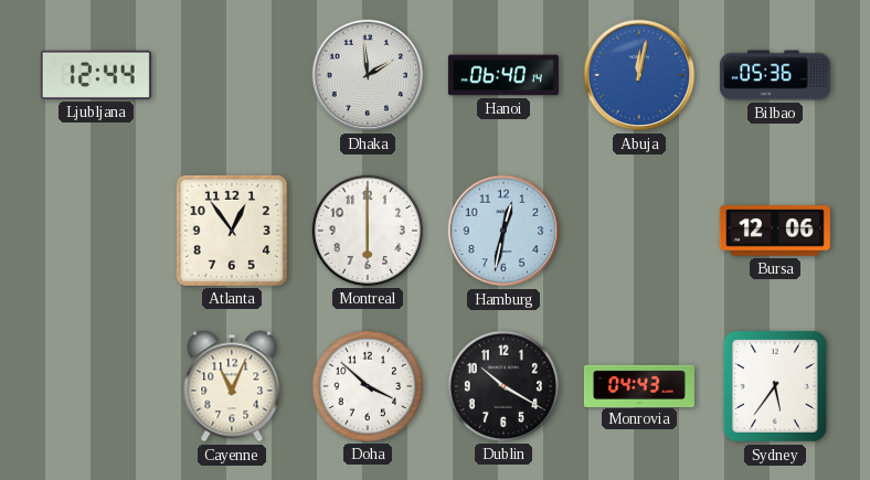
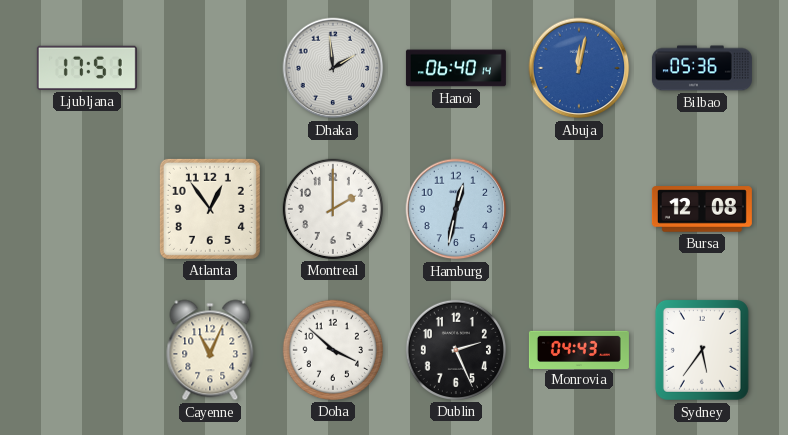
Ljubljana: 12:44 -> 17:51 (87, 68)
Montreal: 6:00 -> 2:00 (333, 209)
Bursa: 12:06 -> 12:08 (702, 209)
Dublin: 10:20 -> 2:26 (456, 350)
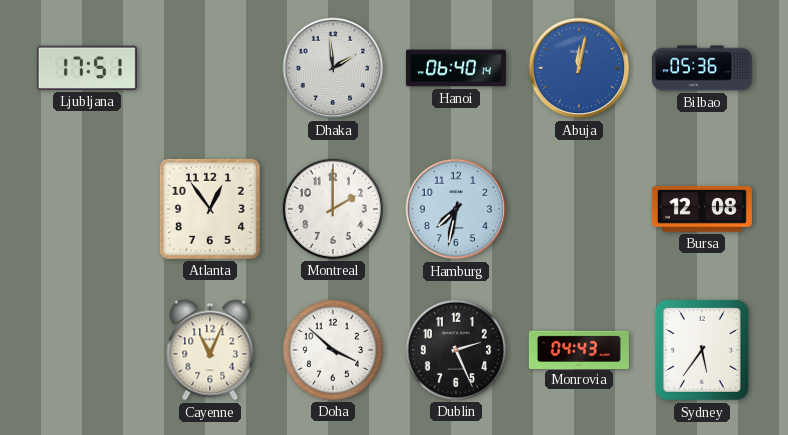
Hamburg: 12:32 -> 7:32 (456, 209)
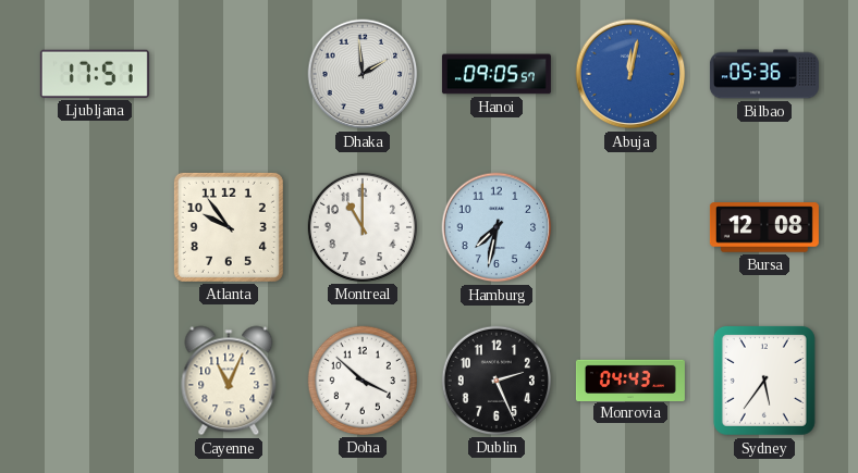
Hanoi: 06:40 -> 09:05 (497, 74)
Atlanta: 12:54 -> 9:54 (229, 227)
Montreal: 2:00 -> 11:00 (363, 227)
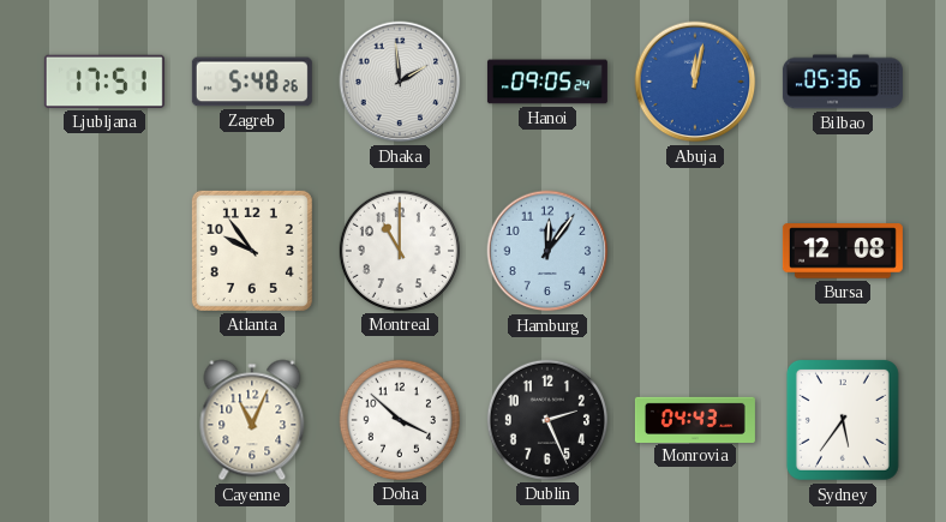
Zagreb: none -> 5:48 (252, 82)
Hanoi: 09:05:57 -> 09:05:24 (547, 82)
Hamburg: 7:32 -> 12:06 (547, 251)
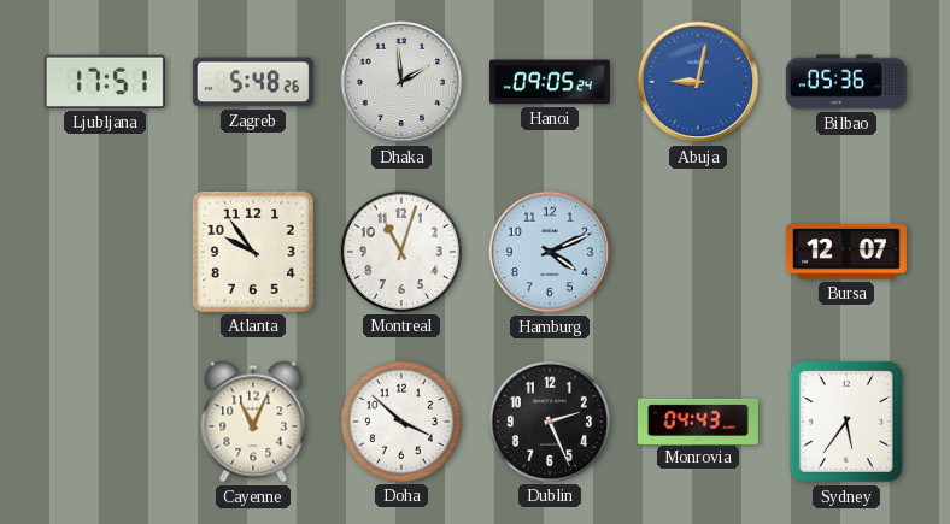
Abuja: 12:02 -> 9:02 (698, 82)
Montreal: 11:00 -> 11:03 (401, 252)
Hamburg: 12:06 -> 4:11 (550, 252)
Bursa: 12:08 -> 12:07 (846, 252)
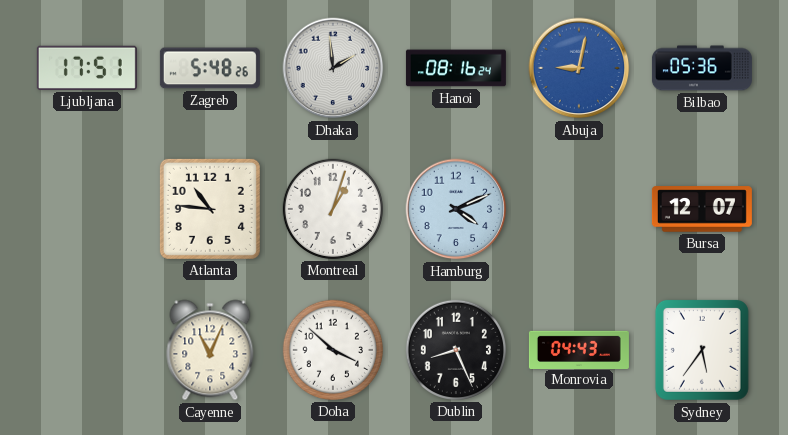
Hanoi: 09:05 -> 08:16 (456, 68)
Atlanta: 9:54 -> 10:46 (210, 209)
Montreal: 11:03 -> 1:03 (333, 209)
Dublin: 2:26 -> 8:26 (456, 350)
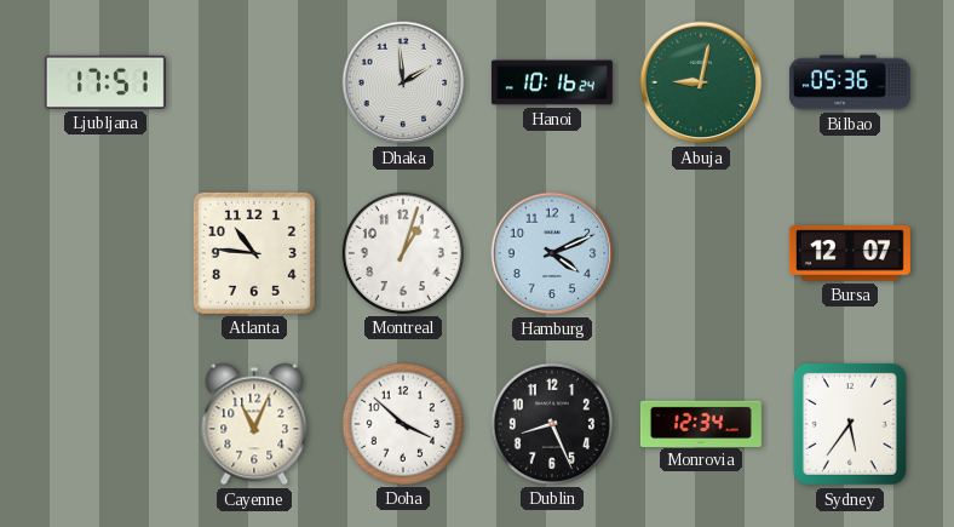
Zagreb: 5:48 -> none (210, 68)
Hanoi: 08:16 -> 10:16 (552, 82)
Abuja dial: blue -> green (701, 82)
Monrovia: 04:43 -> 12:34 (701, 423)
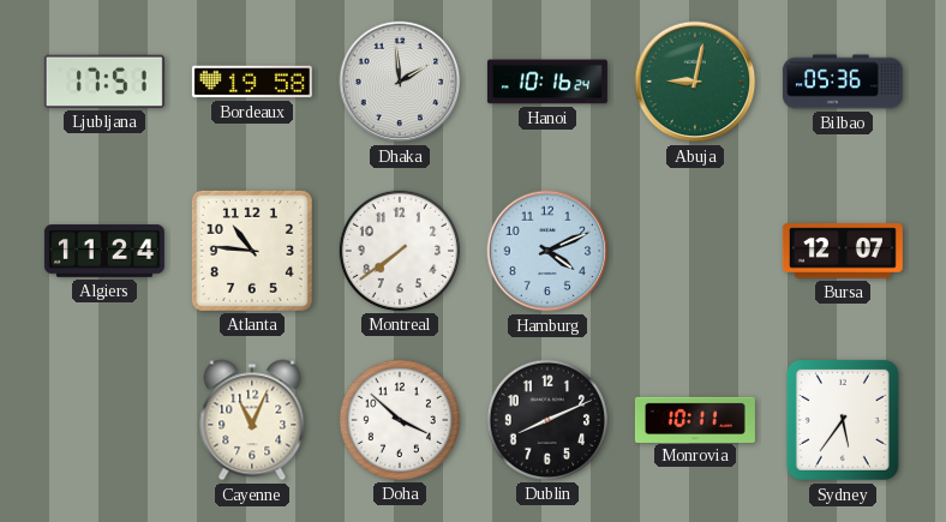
Bordeaux: none -> 19:58 (252, 82)
Algiers: none -> 11:24 (104, 251)
Montreal: 1:03 -> 7:39 (400, 251)
Dublin: 8:26 -> 8:11 (547, 420)
Monrovia: 12:34 -> 10:11 (695, 419)
